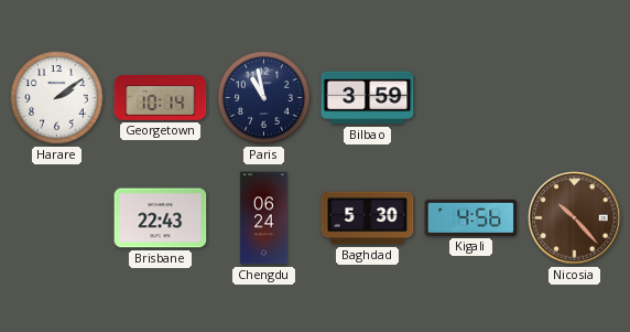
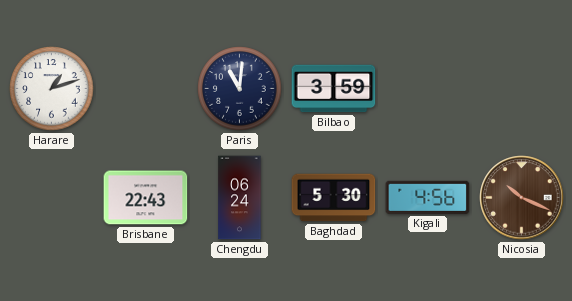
Harare: 2:09 -> 1:12 (52, 89)
Georgetown: 10:14 -> none (161, 97)
Paris: 10:58 -> 11:01 (240, 89)
Nicosia: 10:23 -> 10:19 (522, 198)
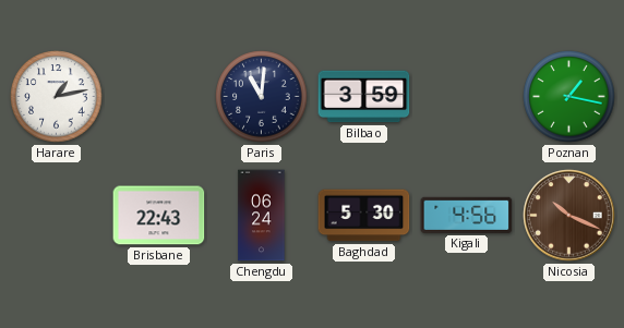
Harare: 1:12 -> 1:13 (57, 97)
Poznan: none -> 1:17 (569, 97)
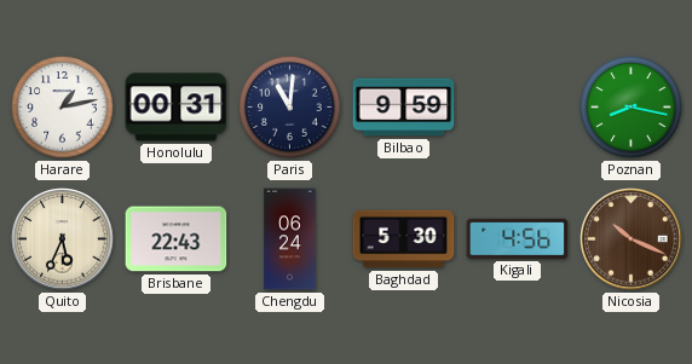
Honolulu: none -> 00:31 (177, 108)
Bilbao: 3:59 -> 9:59 (404, 108)
Poznan: 1:17 -> 8:17 (632, 108)
Quito: none -> 5:34 (63, 239)
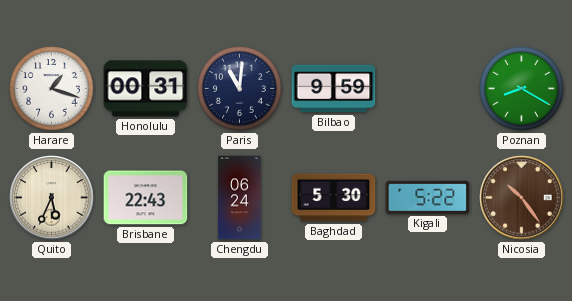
Harare: 1:13 -> 1:18 (52, 89)
Poznan: 8:17 -> 8:20 (522, 89)
Kigali: 4:56 -> 5:22 (428, 197)
Nicosia: 10:19 -> 10:24 (522, 198)
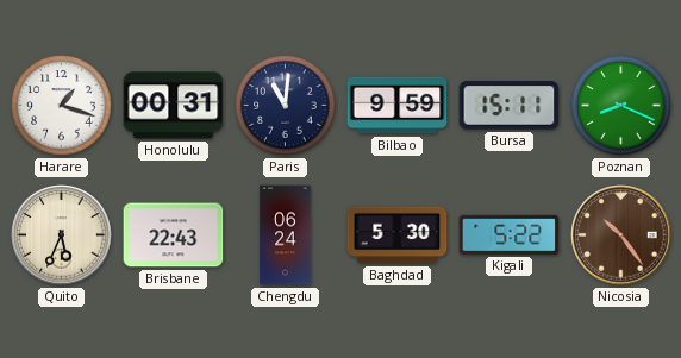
Bursa: none -> 15:11 (510, 106)
Poznan: 8:20 -> 8:19 (621, 106)
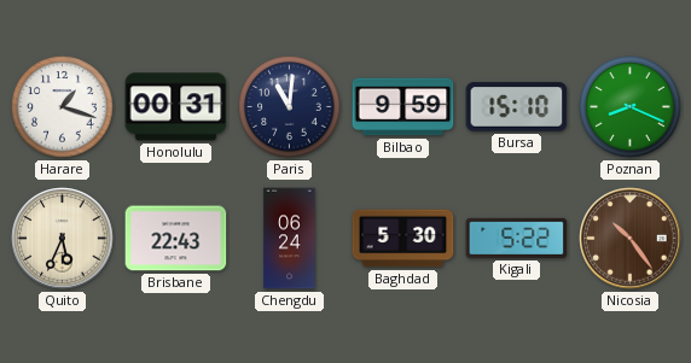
Bursa: 15:11 -> 15:10 (517, 107)
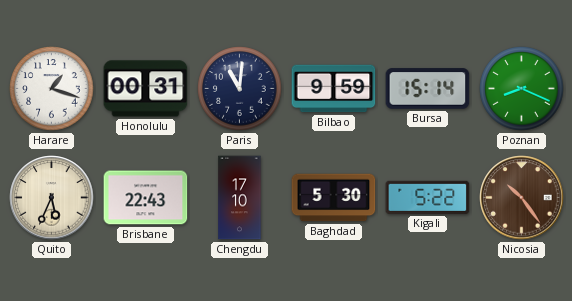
Bursa: 15:10 -> 15:14 (428, 89)
Chengdu: 06:24 -> 17:10 (240, 198)
